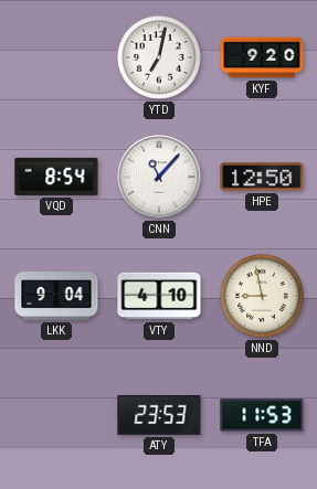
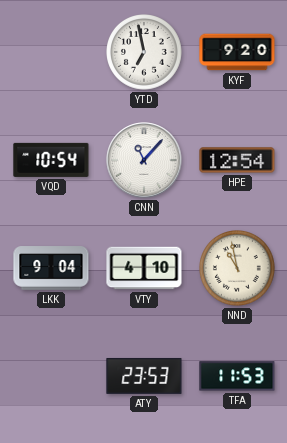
YTD: 7:02 -> 6:58 (145, 53)
VQD: 8:54 -> 10:54 (51, 160)
HPE: 12:50 -> 12:54 (237, 160)
NND: 8:58 -> 10:58 (238, 269)
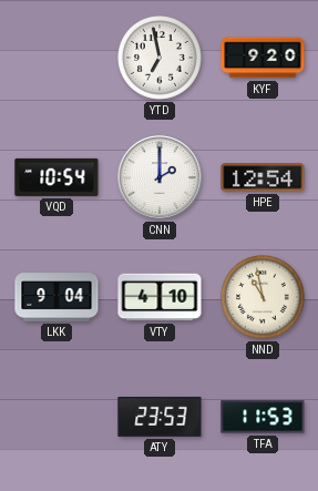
CNN: 11:07 -> 2:00 (160, 177)
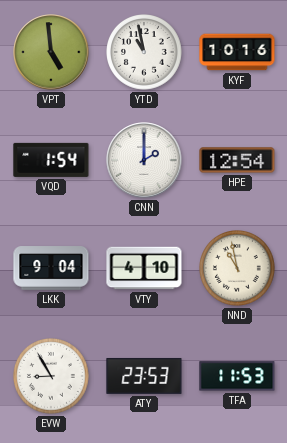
VPT: none -> 4:59 (51, 52)
YTD: 6:58 -> 10:58 (145, 53)
KYF: 9:20 -> 10:16 (237, 52)
VQD: 10:54 -> 1:54 (51, 160)
EVW: none -> 8:55 (52, 377)
